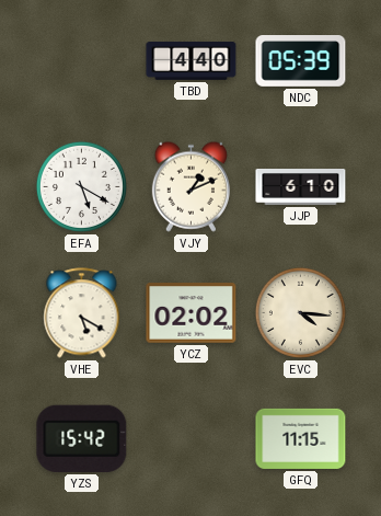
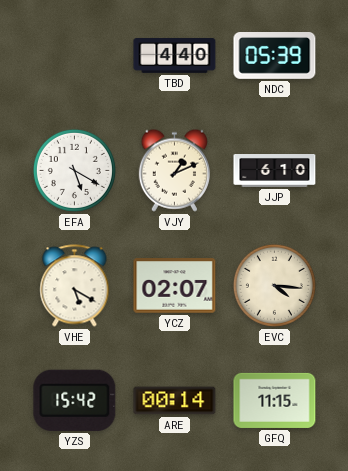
YCZ: 02:02 -> 02:07 (175, 286)
ARE: none -> 00:14 (175, 401)
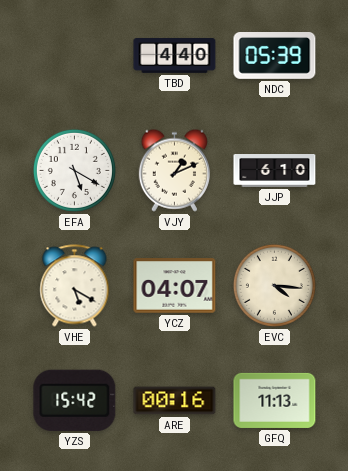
YCZ: 02:07 -> 04:07 (175, 286)
ARE: 00:14 -> 00:16 (175, 401)
GFQ: 11:15 -> 11:13 (275, 400)
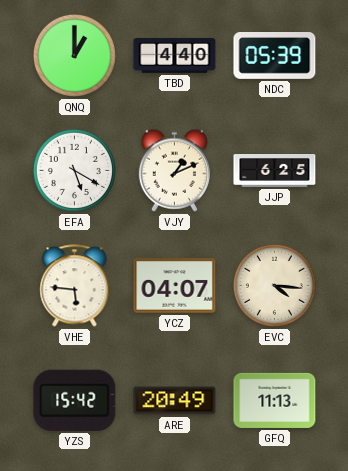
QNQ: none -> 1:00 (74, 55)
JJP: 6:10 -> 6:25 (275, 171)
VHE: 5:20 -> 5:46 (75, 286)
ARE: 00:16 -> 20:49 (175, 401)
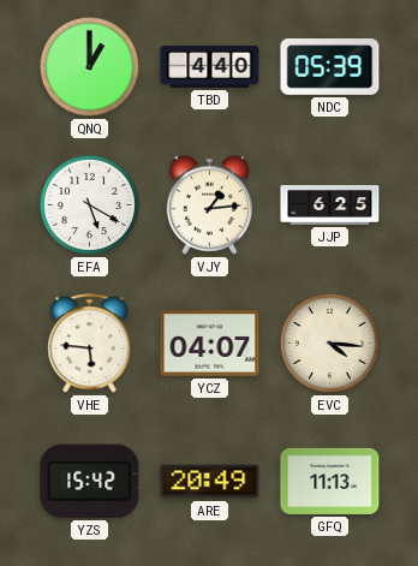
VJY: 1:11 -> 1:14 (209, 204)
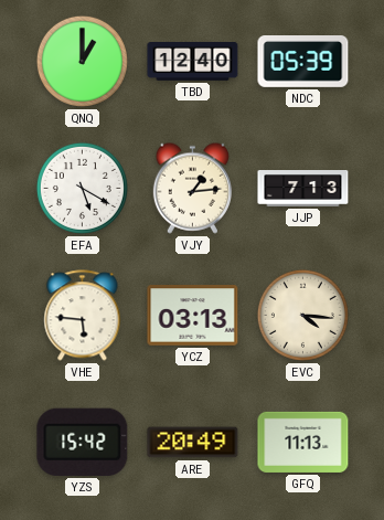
TBD: 4:40 -> 12:40 (193, 62)
JJP: 6:25 -> 7:13 (303, 189)
YCZ: 04:07 -> 03:13 (193, 316)
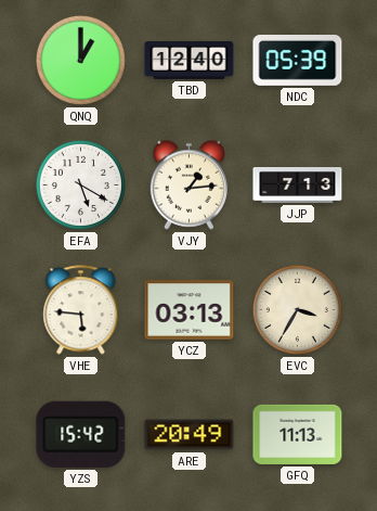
EVC: 4:16 -> 3:35 (297, 309)
